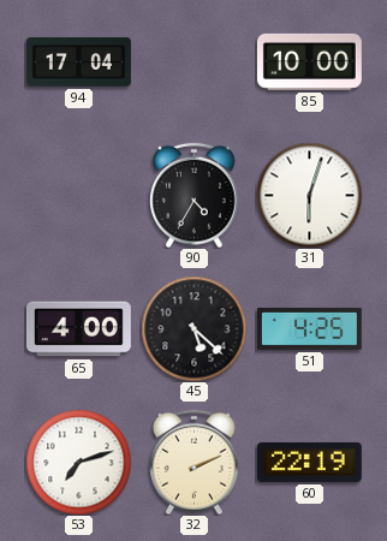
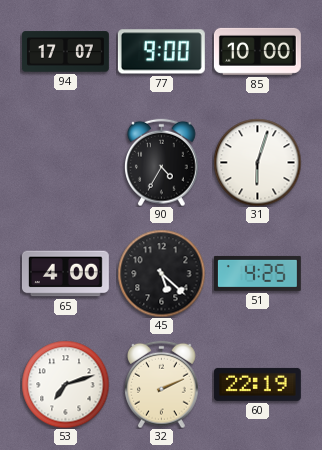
94: 17:04 -> 17:07 (65, 52)
77: none -> 9:00 (161, 52)
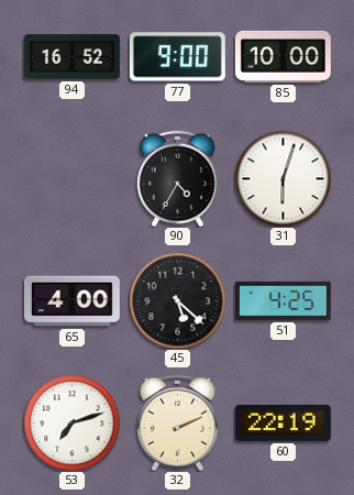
94: 17:07 -> 16:52 (71, 57)
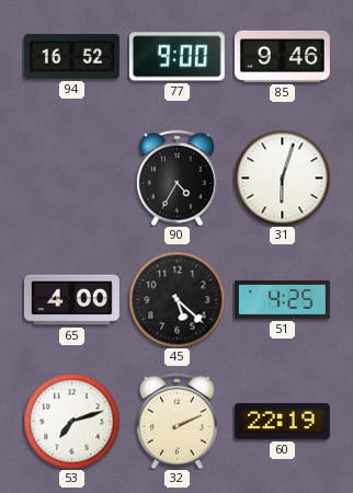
85: 10:00 -> 9:46 (282, 56)
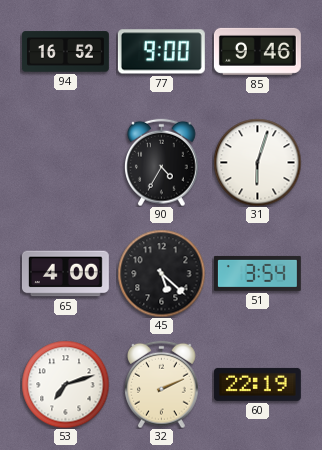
51: 4:25 -> 3:54 (257, 273)
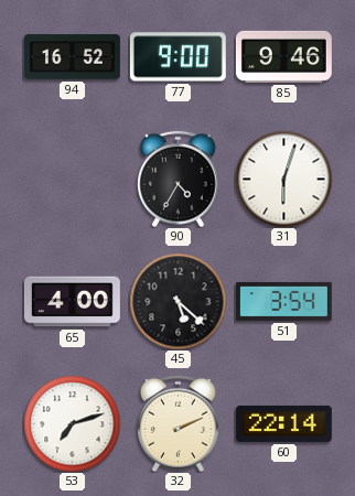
60: 22:19 -> 22:14 (283, 423)
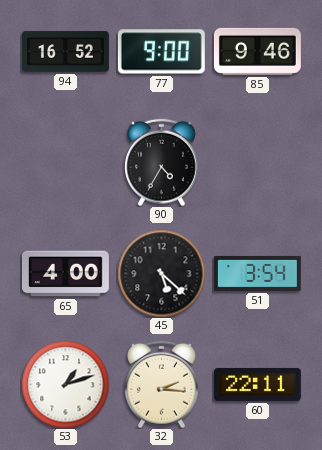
31: 6:03 -> none (283, 179)
53: 7:12 -> 1:12 (65, 384)
32: 2:11 -> 2:16 (162, 384)
60: 22:14 -> 22:11 (257, 384)
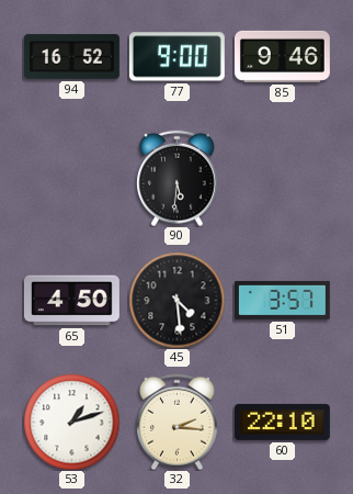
90: 4:35 -> 5:31 (178, 178)
65: 4:00 -> 4:50 (71, 301)
45: 5:22 -> 4:29 (176, 300)
51: 3:54 -> 3:57 (282, 300)
60: 22:11 -> 22:10 (282, 422)
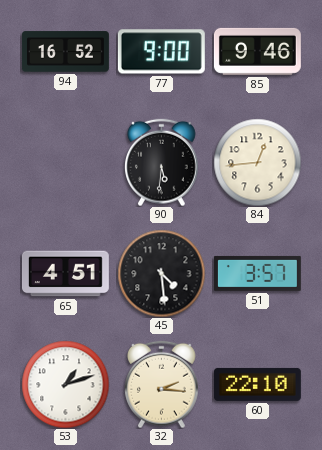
84: none -> 12:44 (257, 162)
65: 4:50 -> 4:51 (65, 274)
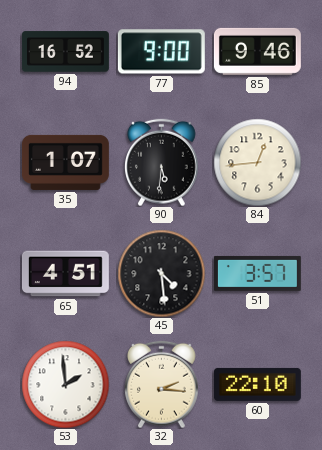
35: none -> 1:07 (65, 162)
53: 1:12 -> 1:59 (65, 384)
